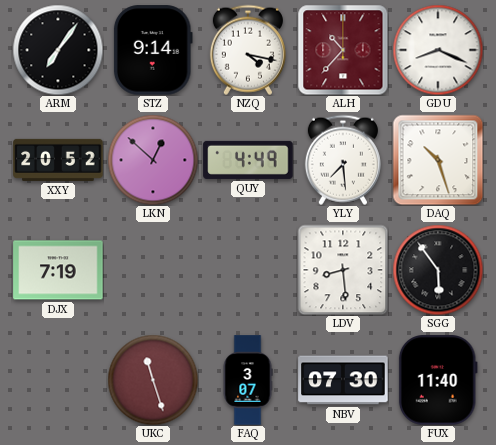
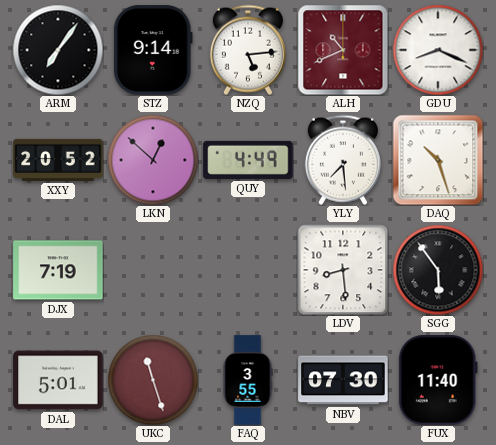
NZQ: 4:17 -> 5:14 (248, 50)
ALH: 10:37 -> 10:41 (343, 50)
DAL: none -> 5:01 (58, 380)
FAQ: 3:07 -> 3:55 (248, 380)
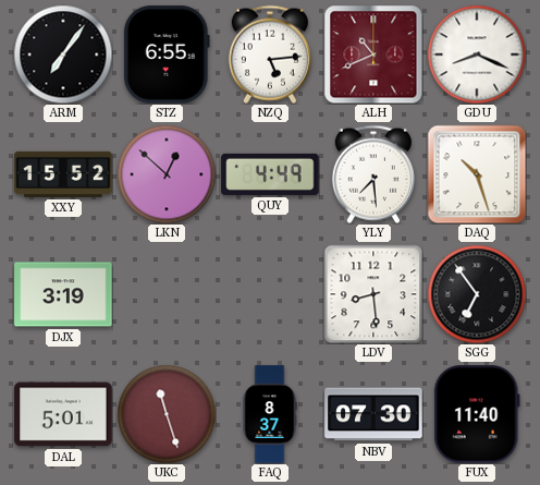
STZ: 9:14 -> 6:55 (167, 54)
XXY: 20:52 -> 15:52 (63, 174)
DJX: 7:19 -> 3:19 (63, 294)
SGG: 5:54 -> 6:54 (477, 294)
FAQ: 3:55 -> 8:37 (270, 414)
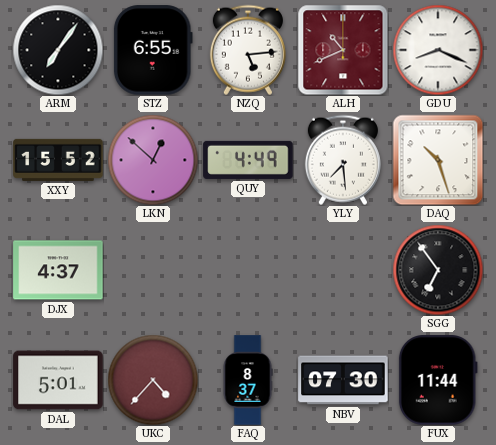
DJX: 3:19 -> 4:37 (58, 270)
LDV: 8:29 -> none (373, 294)
UKC: 11:27 -> 4:37 (153, 380)
FUX: 11:40 -> 11:44 (438, 380)
